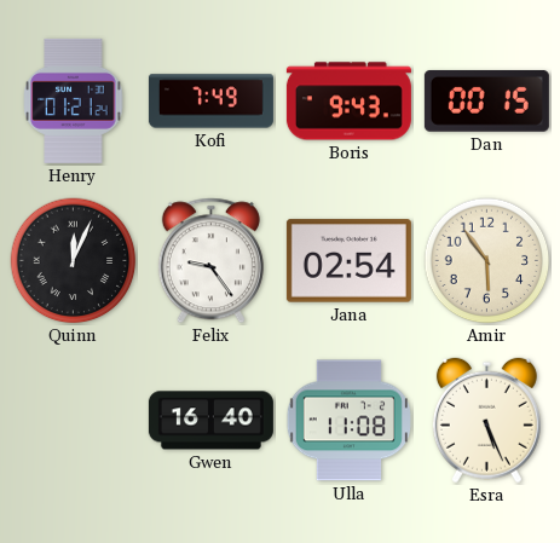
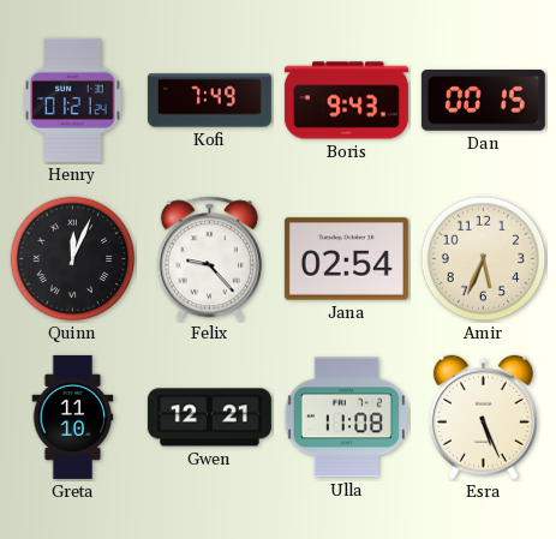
Felix: 9:24 -> 9:23 (209, 259)
Amir: 5:54 -> 5:34 (484, 259)
Greta: none -> 11:10 (73, 417)
Gwen: 16:40 -> 12:21 (209, 418)
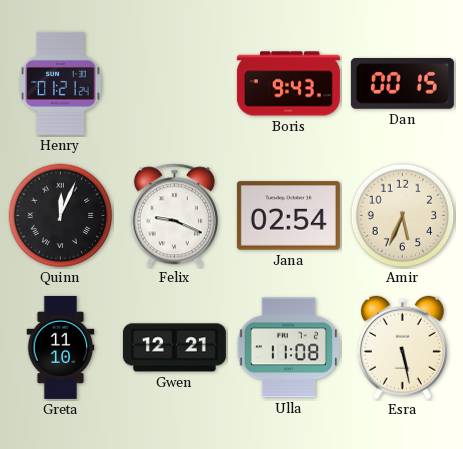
Kofi: 7:49 -> none (209, 101)
Felix: 9:23 -> 9:19 (174, 216)
Esra: 5:26 -> 5:28 (402, 348)
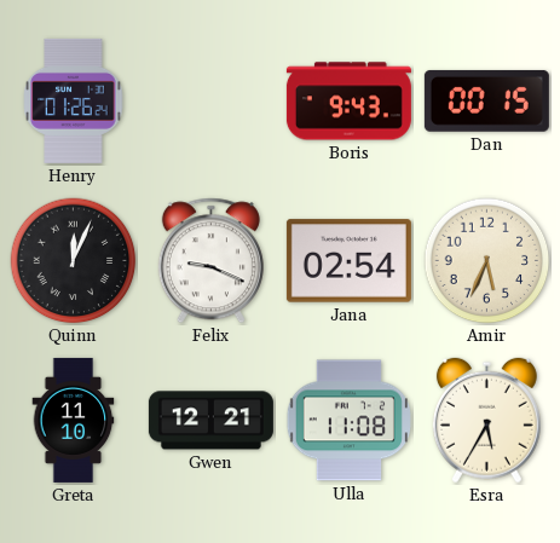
Henry: 01:21 -> 01:26 (74, 100)
Esra: 5:28 -> 5:35 (486, 421)
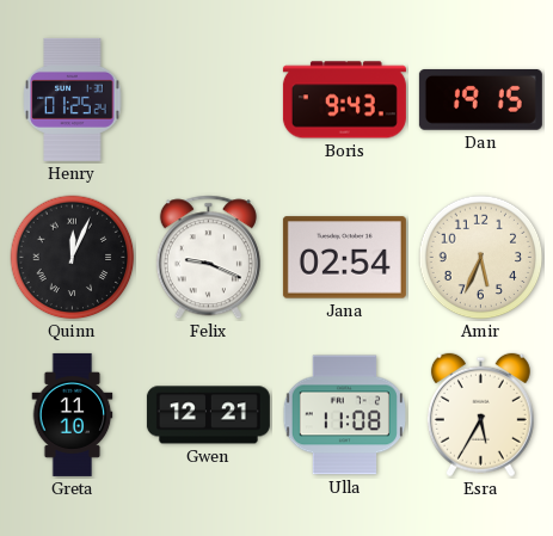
Henry: 01:26 -> 01:25 (73, 99)
Dan: 00:15 -> 19:15 (480, 99)
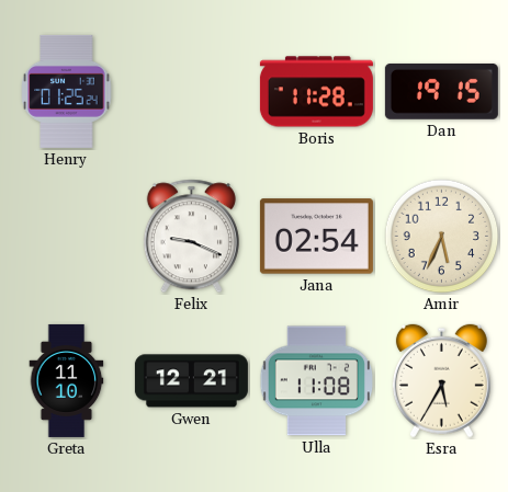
Boris: 9:43 -> 11:28 (316, 92)
Quinn: 12:04 -> none (73, 258)
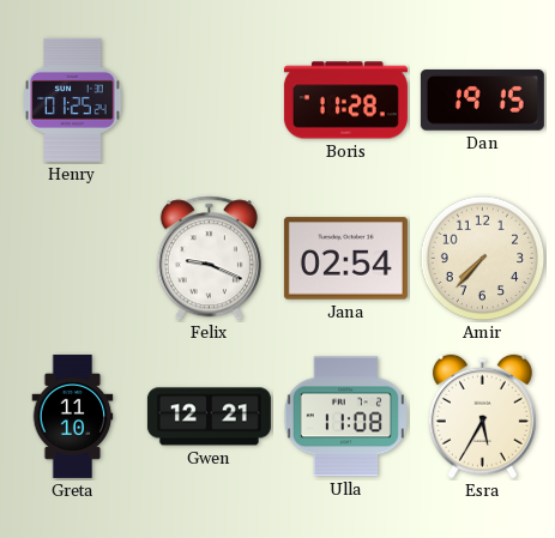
Amir: 5:34 -> 7:37 (483, 259)
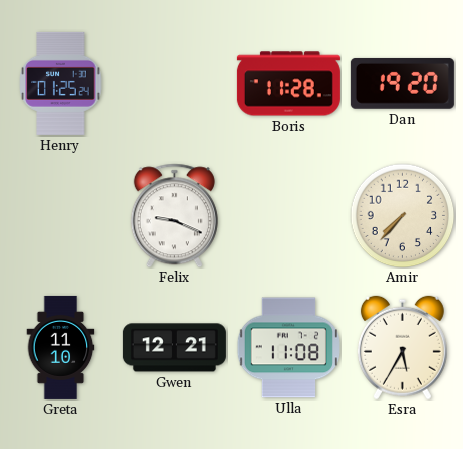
Dan: 19:15 -> 19:20 (402, 83)
Jana: 02:54 -> none (345, 259)
